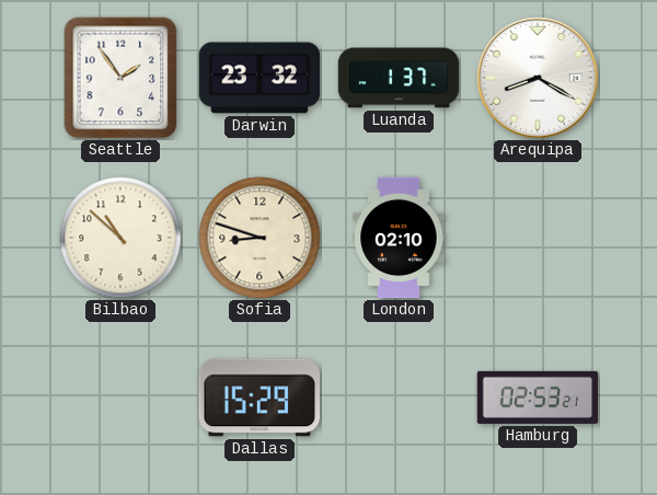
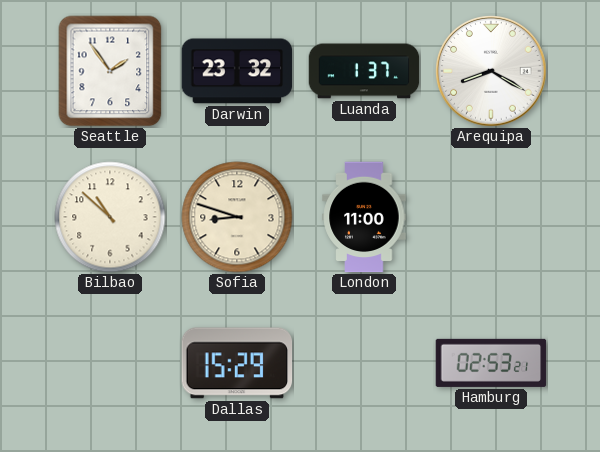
London: 02:10 -> 11:00 (364, 217)
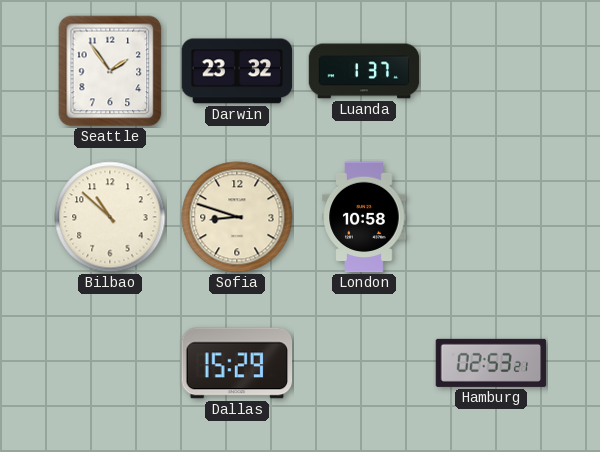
Arequipa: 8:20 -> none (491, 71)
London: 11:00 -> 10:58 (364, 217)
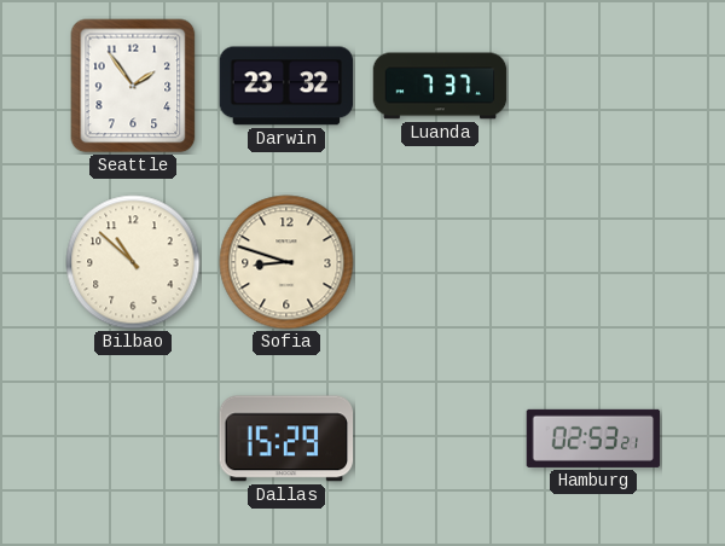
Luanda: 1:37 -> 7:37 (440, 86)
London: 10:58 -> none (364, 217)
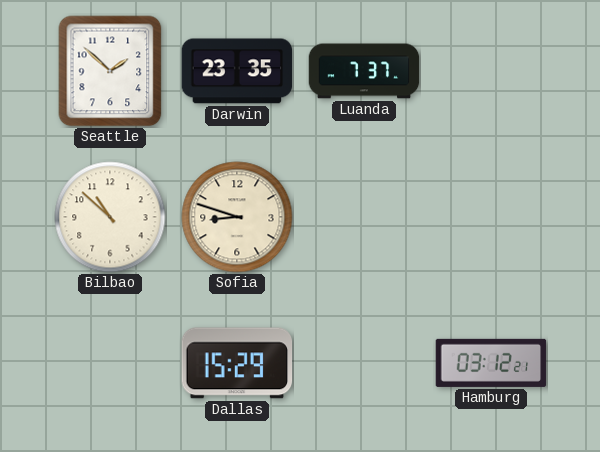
Seattle: 1:54 -> 1:52 (110, 71)
Darwin: 23:32 -> 23:35 (237, 71)
Hamburg: 02:53 -> 03:12 (491, 363)
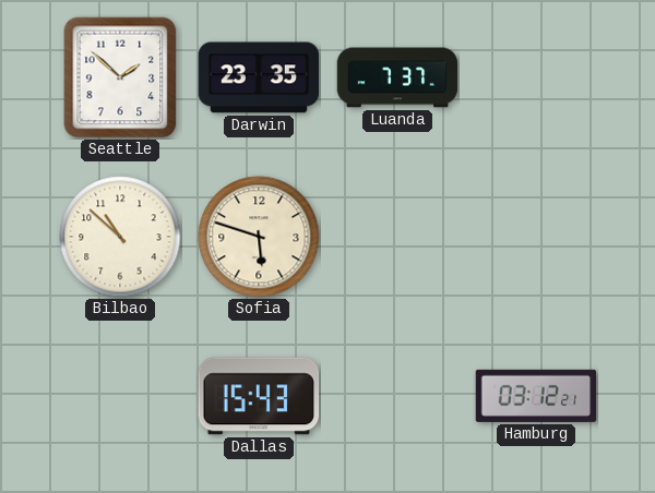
Sofia: 8:48 -> 5:48 (259, 237)
Dallas: 15:29 -> 15:43 (259, 396)
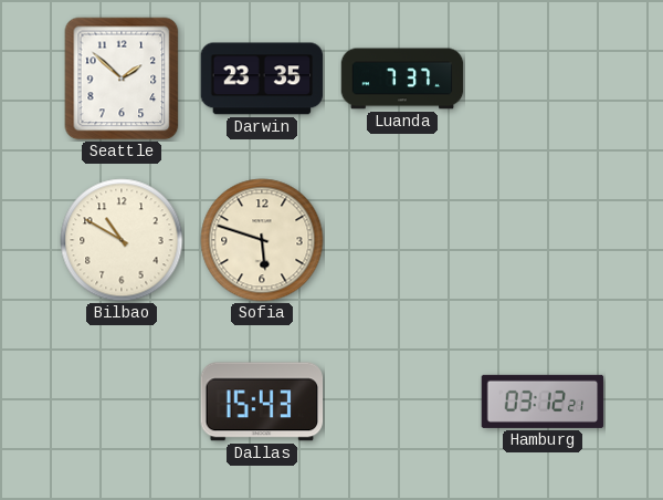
Bilbao: 10:52 -> 10:50 (122, 240)
